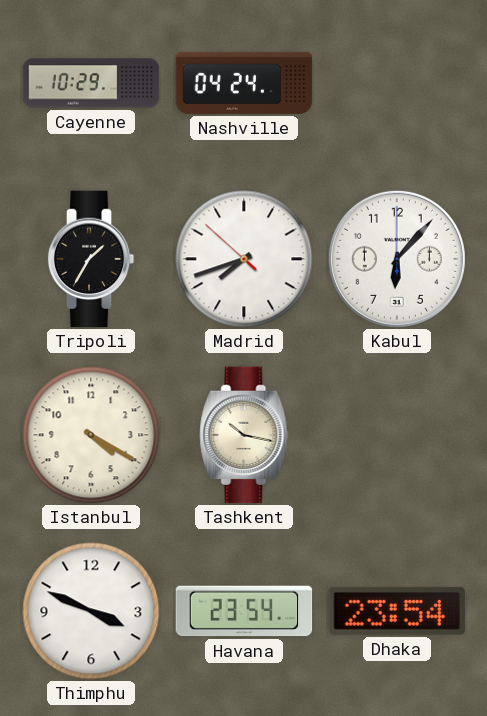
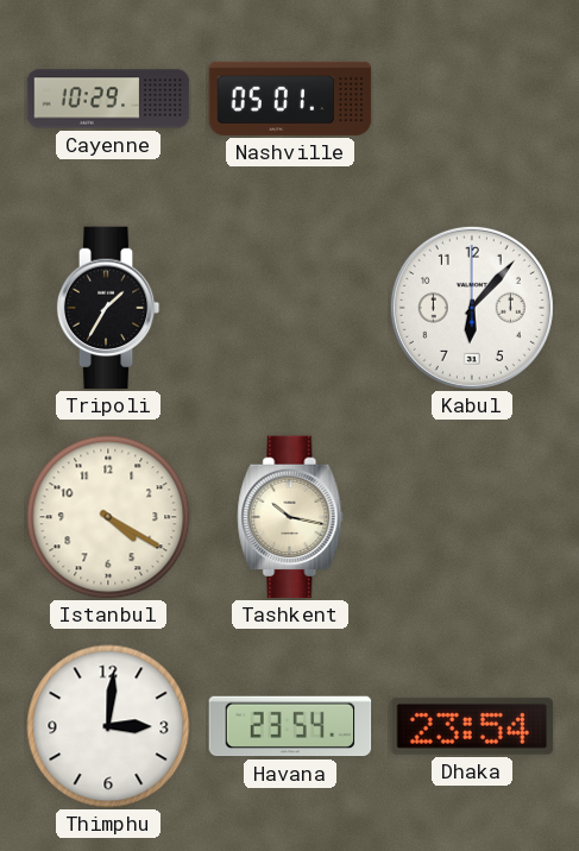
Nashville: 04:24 -> 05:01 (290, 99)
Madrid: 7:41 -> none (244, 259)
Thimphu: 3:49 -> 3:01 (108, 726)
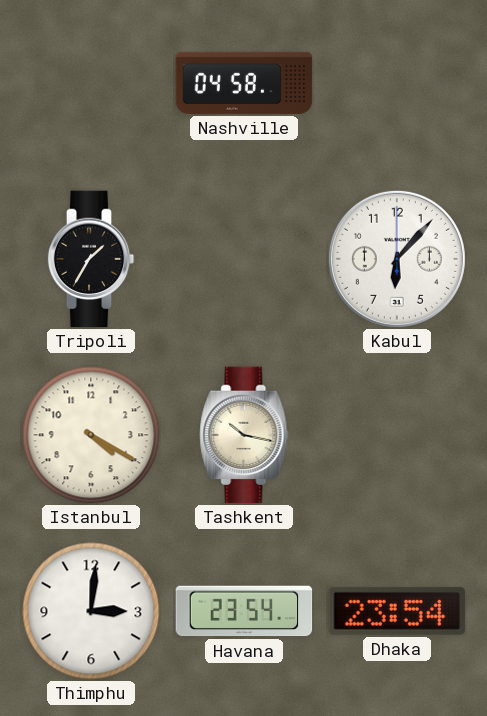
Cayenne: 10:29 -> none (108, 99)
Nashville: 05:01 -> 04:58 (244, 83)
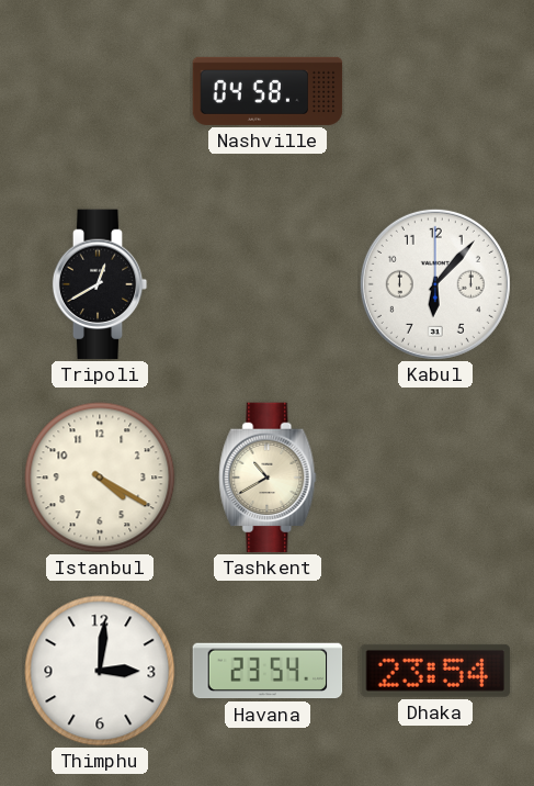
Tripoli: 1:35 -> 12:40 (100, 284)
Tashkent: 10:17 -> 10:40 (268, 478)
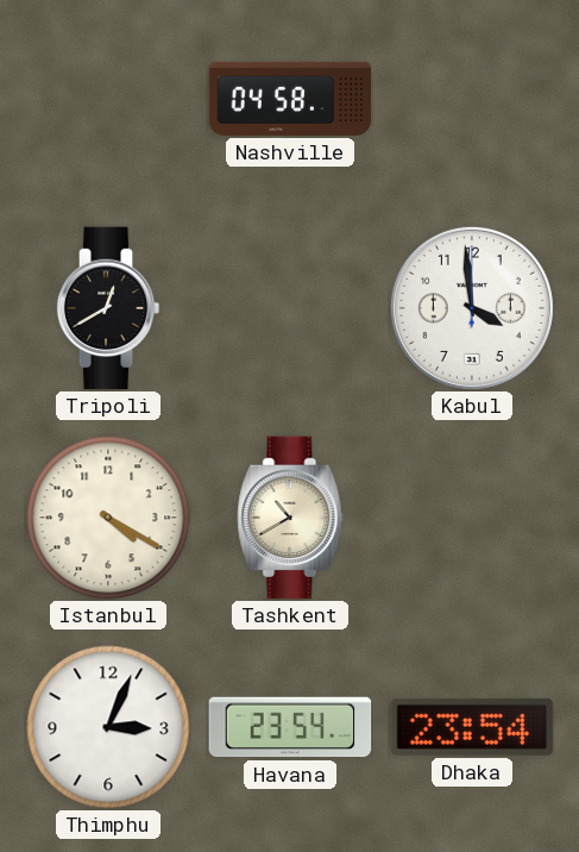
Kabul: 6:07 -> 3:59 (472, 308)
Thimphu: 3:01 -> 3:04 (108, 727)
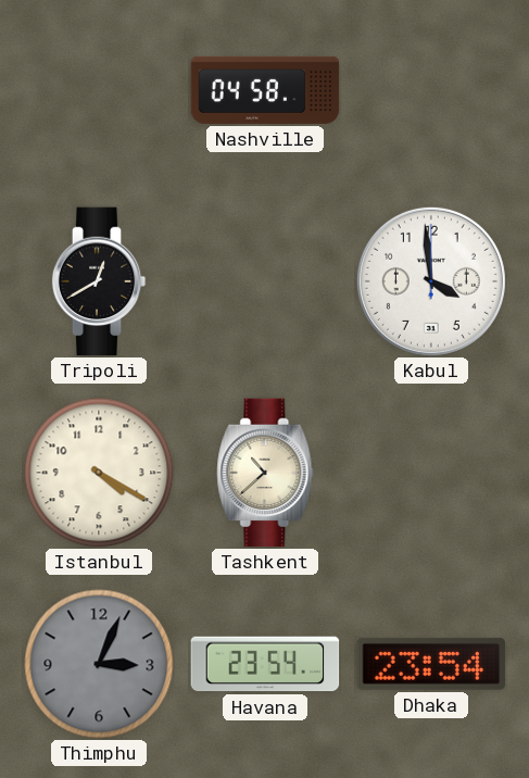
Tashkent: 10:40 -> 10:38 (265, 473)
Thimphu dial: white -> grey (99, 664)
